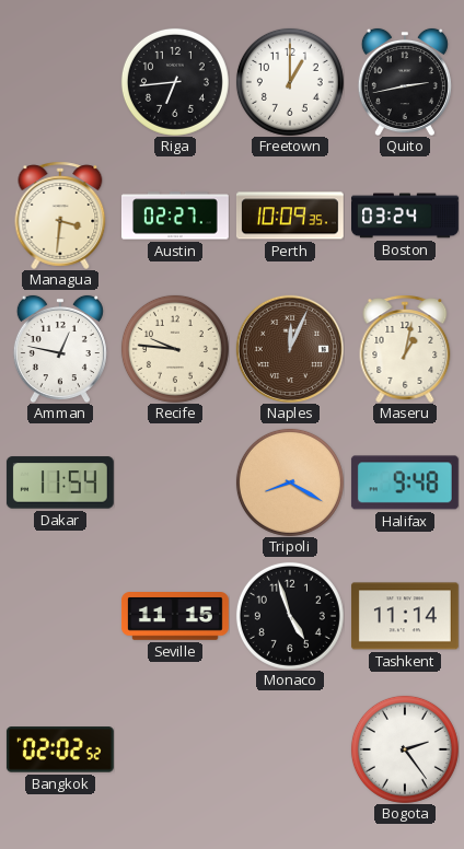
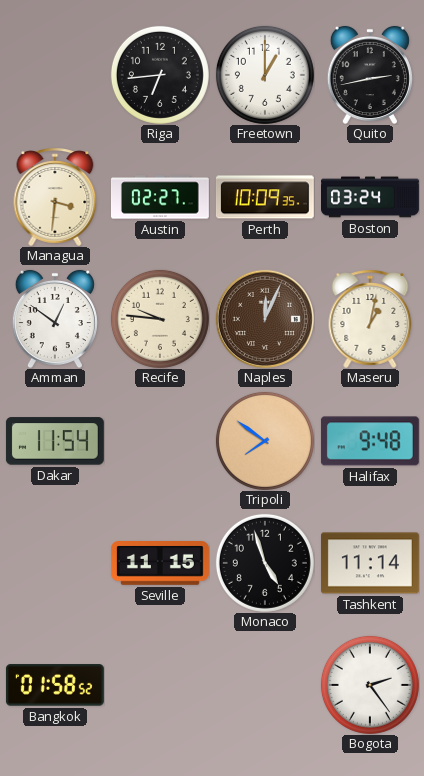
Amman: 12:47 -> 12:51 (55, 319)
Tripoli: 8:20 -> 7:51 (265, 441)
Bangkok: 02:02 -> 01:58 (55, 685)
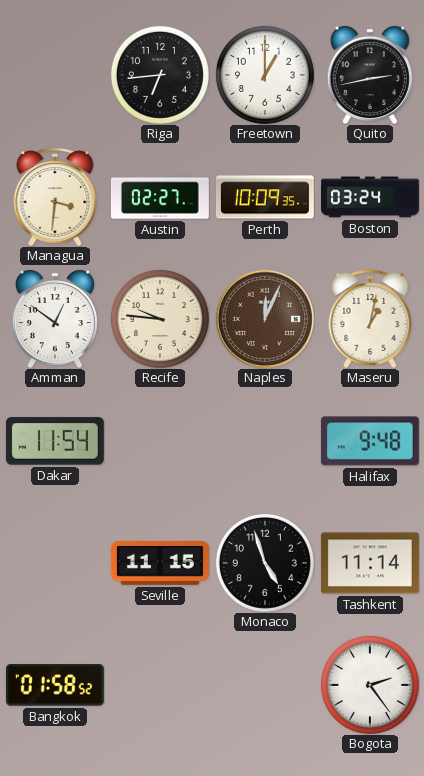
Tripoli: 7:51 -> none (265, 441)
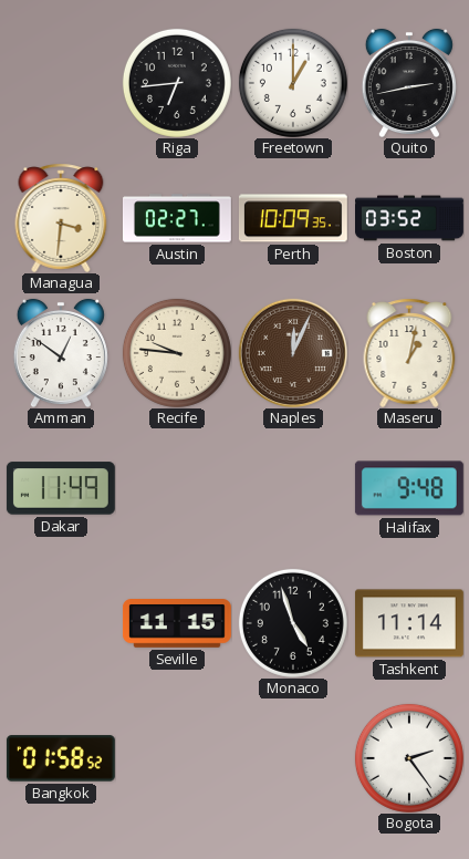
Boston: 03:24 -> 03:52 (410, 218)
Dakar: 11:54 -> 11:49 (61, 488)
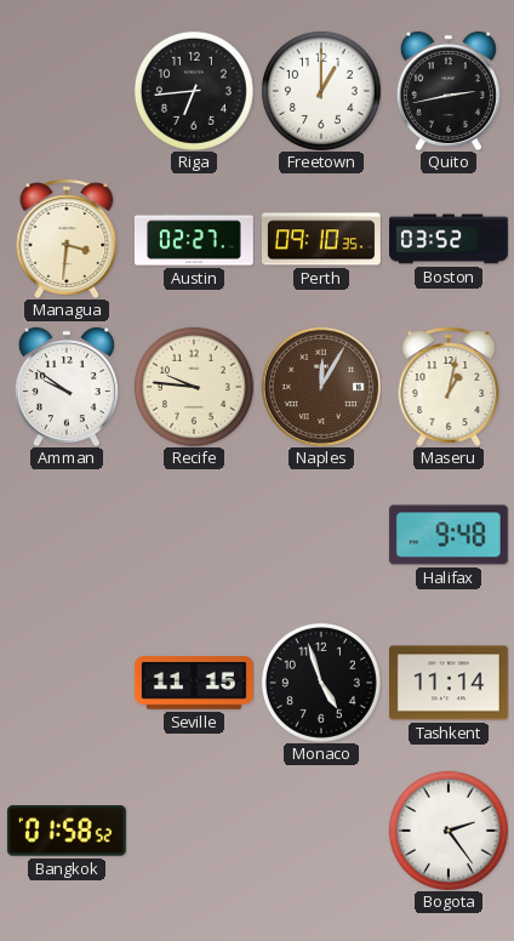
Perth: 10:09 -> 09:10 (321, 239)
Amman: 12:51 -> 9:51 (67, 387)
Naples: 12:04 -> 12:05 (321, 387)
Dakar: 11:49 -> none (61, 488)
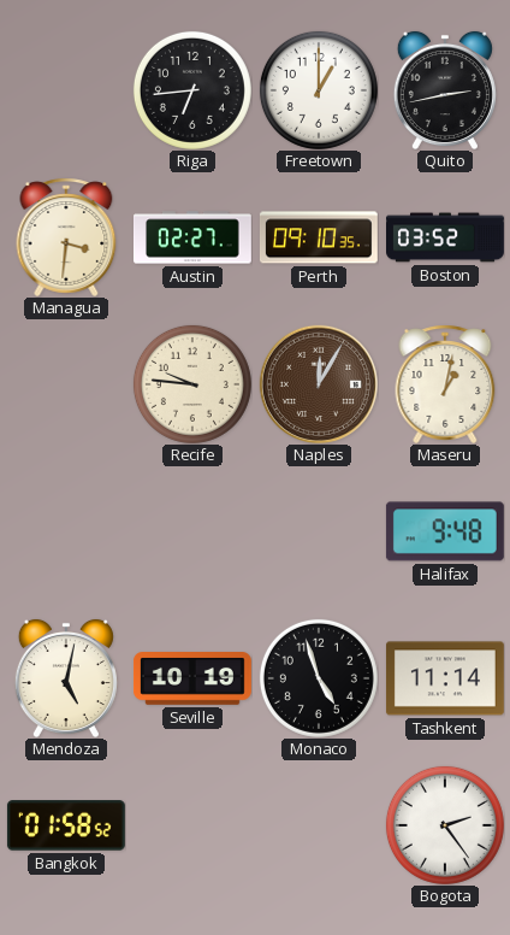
Amman: 9:51 -> none (67, 387)
Mendoza: none -> 5:02 (66, 678)
Seville: 11:15 -> 10:19 (192, 680)
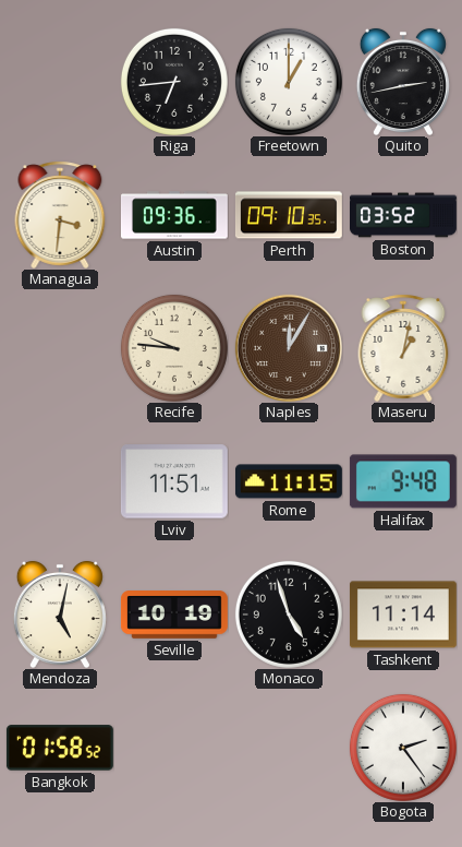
Austin: 02:27 -> 09:36 (175, 215)
Lviv: none -> 11:51 (174, 481)
Rome: none -> 11:15 (289, 481)
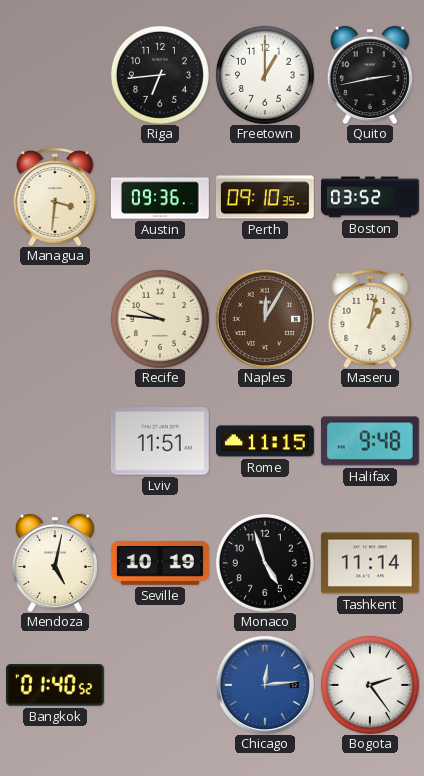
Bangkok: 01:58 -> 01:40 (55, 685)
Chicago: none -> 12:14 (265, 685)
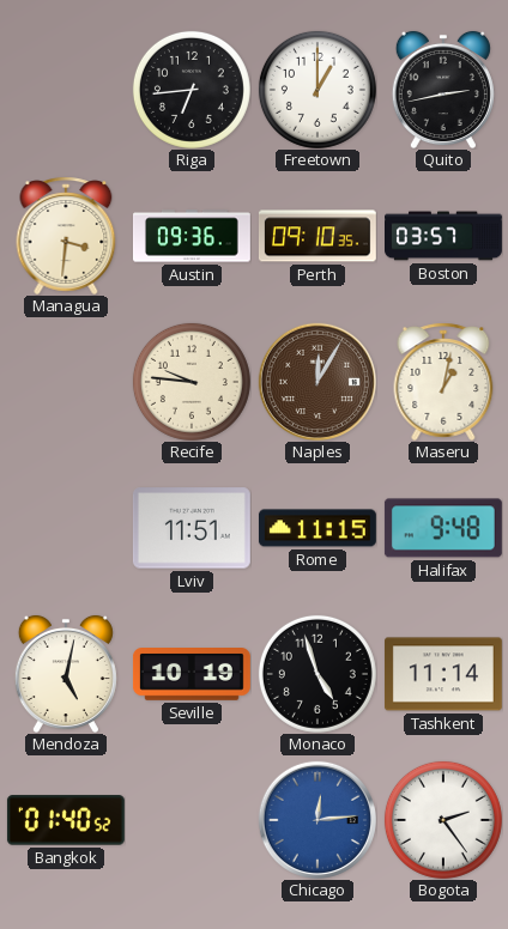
Boston: 03:52 -> 03:57 (444, 236)
